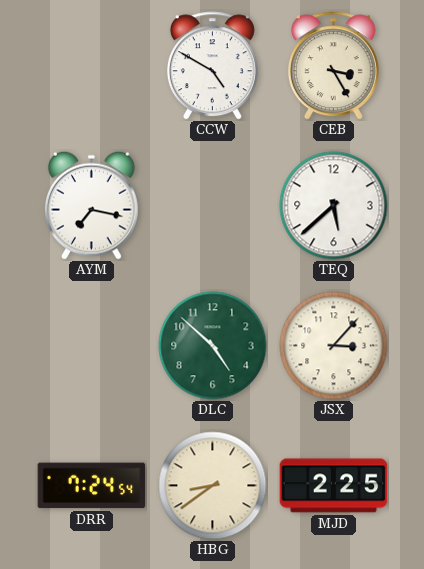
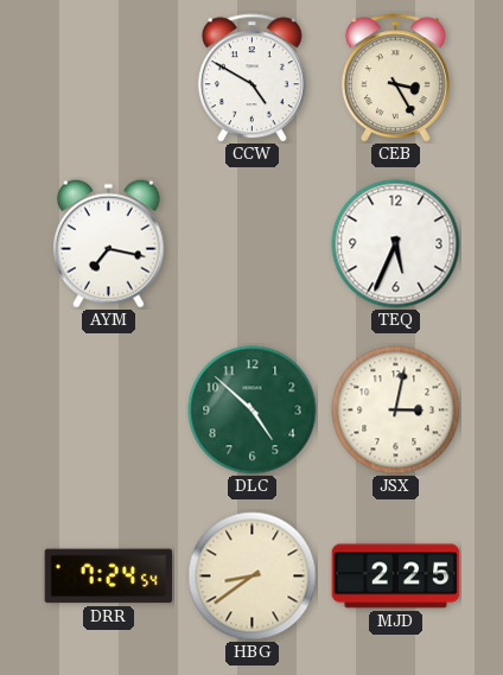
TEQ: 5:38 -> 5:34 (396, 244)
JSX: 3:07 -> 3:02 (396, 410)
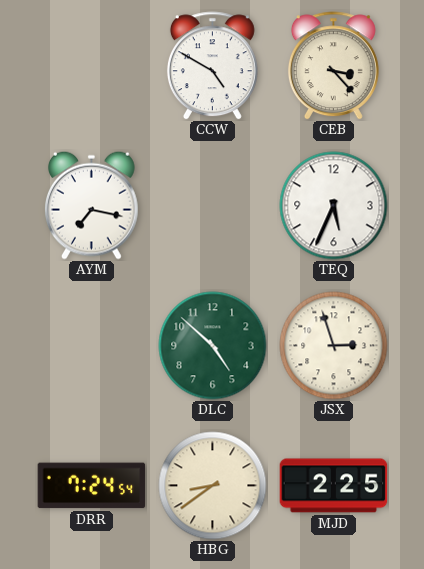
CEB: 3:25 -> 3:23 (333, 66)
JSX: 3:02 -> 2:57 (334, 346)
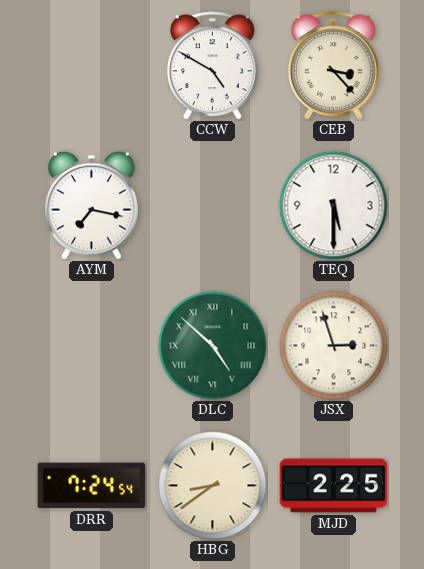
TEQ: 5:34 -> 5:30 (334, 206)
DLC numerals: Arabic -> Roman (213, 346)
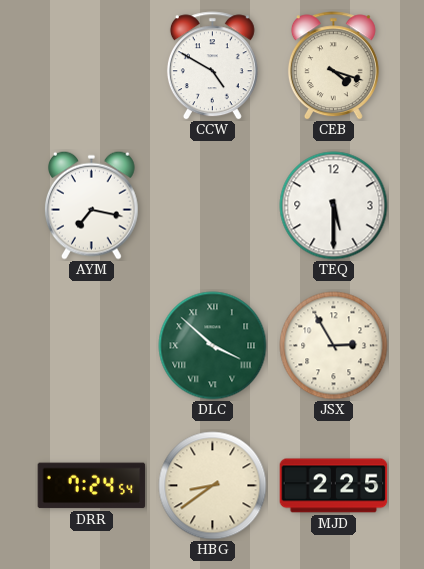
CEB: 3:23 -> 4:18 (333, 66)
DLC: 4:52 -> 3:52 (213, 346)
JSX: 2:57 -> 2:55 (334, 346)
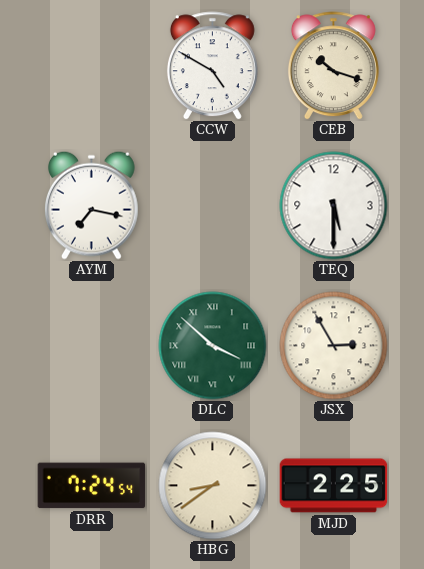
CEB: 4:18 -> 10:18 (333, 66)
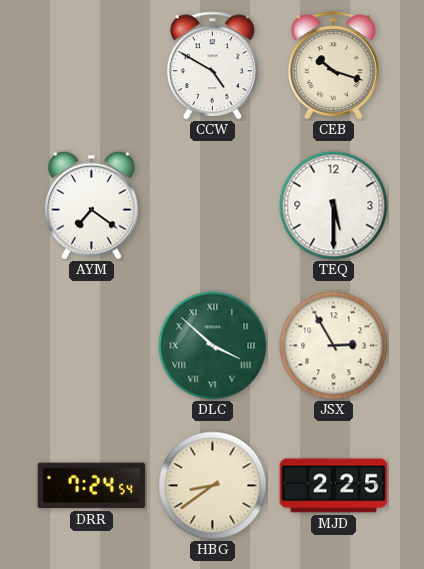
AYM: 7:17 -> 7:21 (91, 205)
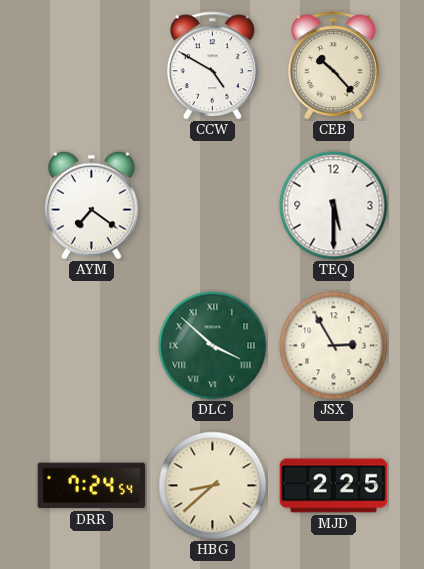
CEB: 10:18 -> 10:23 (333, 66)
HBG: 8:39 -> 8:38 (213, 486)
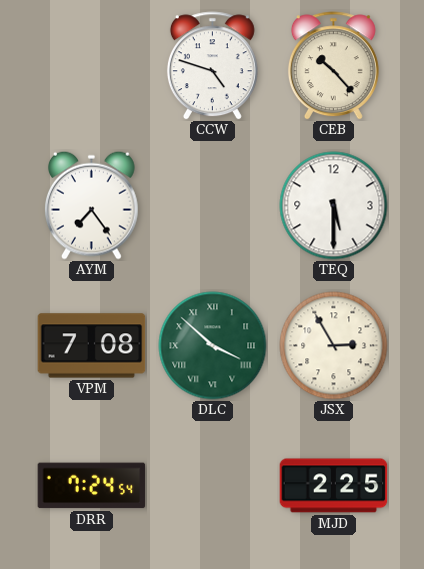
CCW: 4:50 -> 4:48 (212, 66)
AYM: 7:21 -> 7:24 (91, 205)
VPM: none -> 7:08 (92, 346)
HBG: 8:38 -> none (213, 486)
